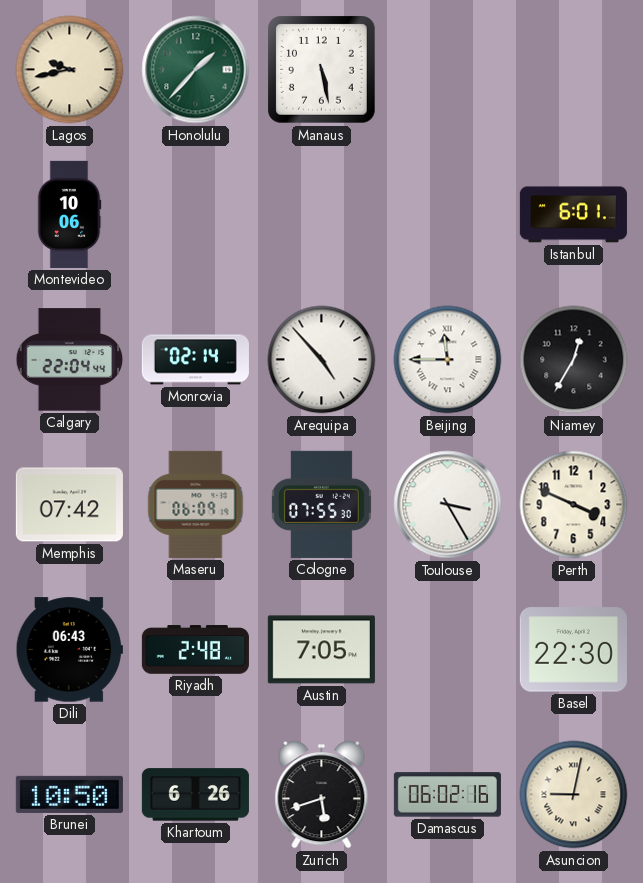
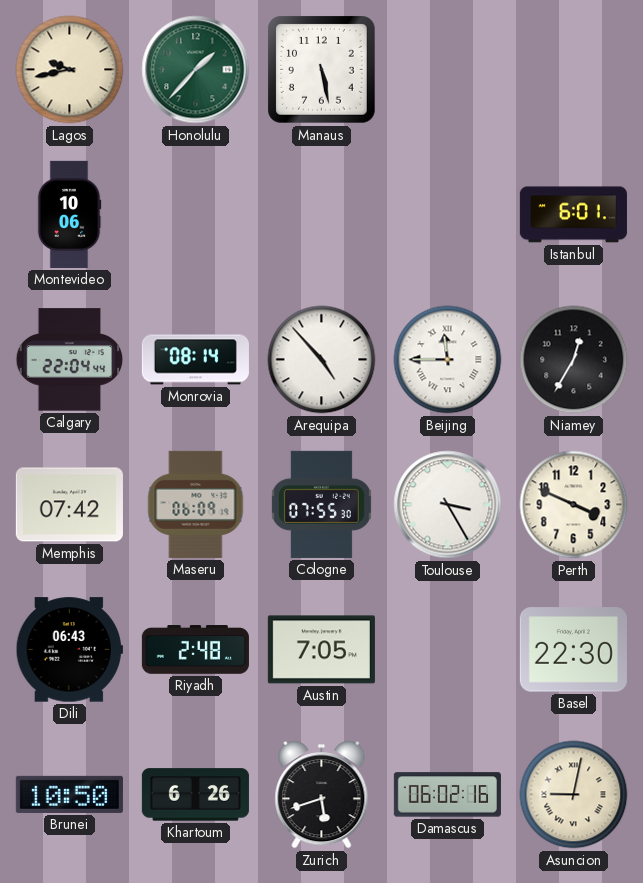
Monrovia: 02:14 -> 08:14 (195, 360)
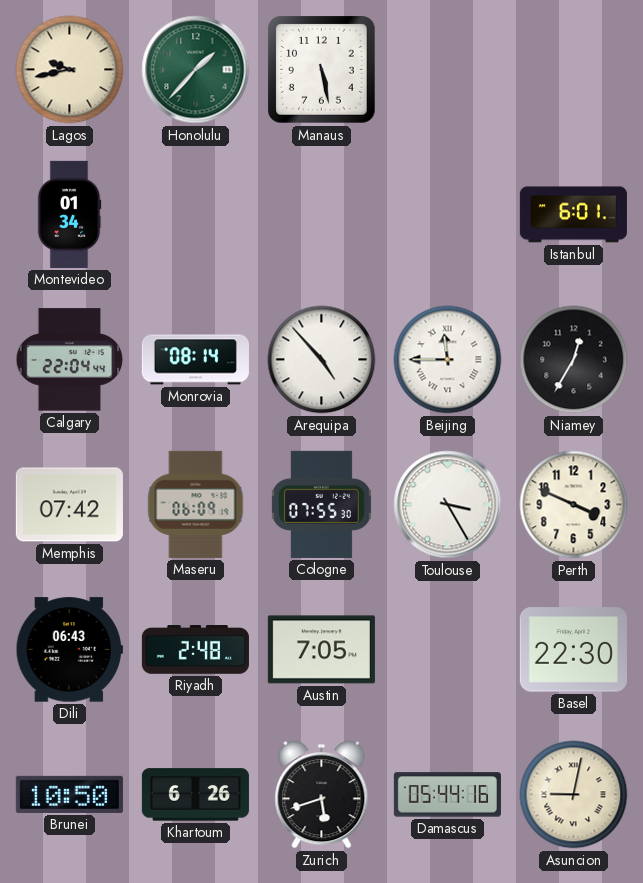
Montevideo: 10:06 -> 01:34 (69, 214)
Damascus: 06:02 -> 05:44 (447, 795)
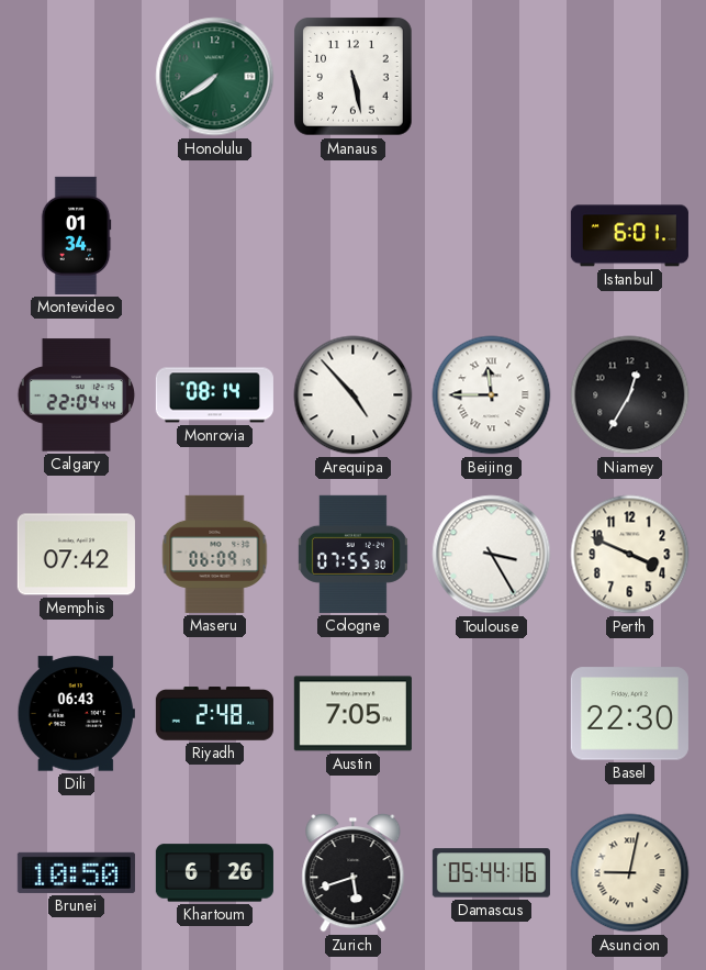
Lagos: 9:43 -> none (70, 70)
Honolulu: 1:37 -> 7:39 (215, 77)
